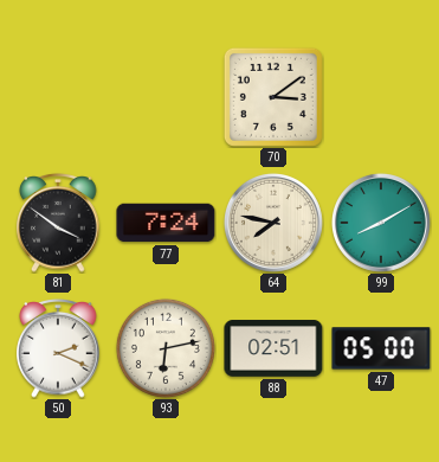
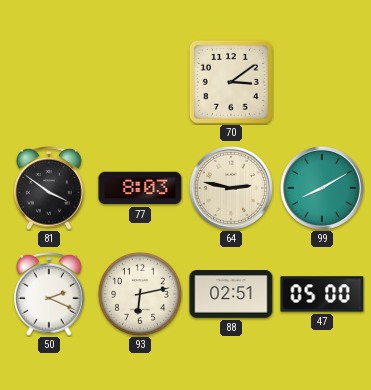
77: 7:24 -> 8:03 (140, 188)
64: 7:47 -> 2:47 (231, 188)
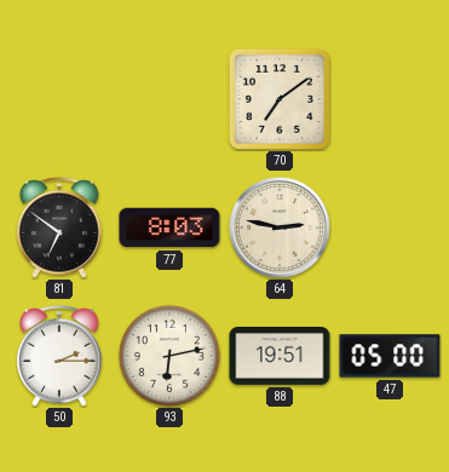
70: 3:09 -> 7:09 (280, 99)
81: 3:51 -> 6:51 (59, 229)
99: 8:10 -> none (322, 188)
50: 2:19 -> 2:15 (59, 357)
88: 02:51 -> 19:51 (280, 357)
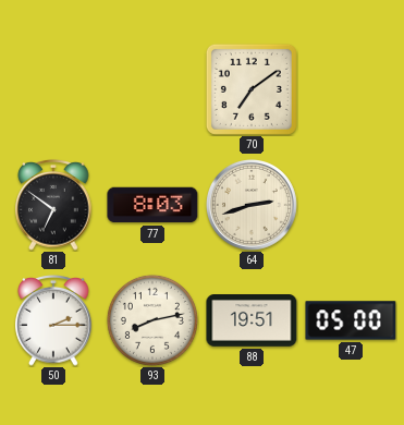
64: 2:47 -> 2:42 (252, 205)
93: 6:13 -> 8:13 (152, 320)
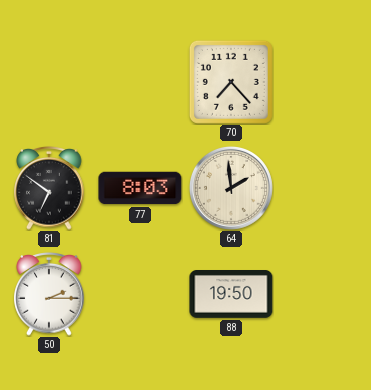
70: 7:09 -> 7:23 (231, 82)
64: 2:42 -> 1:59 (231, 188)
93: 8:13 -> none (152, 320)
88: 19:51 -> 19:50 (231, 295)
47: 05:00 -> none (351, 320)
